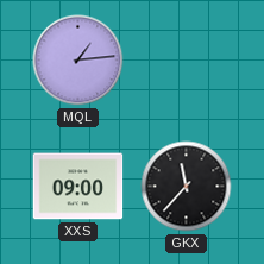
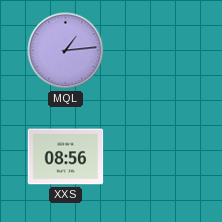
XXS: 09:00 -> 08:56 (66, 157)
GKX: 11:37 -> none (187, 187)
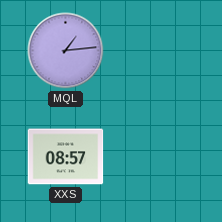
XXS: 08:56 -> 08:57 (66, 157)
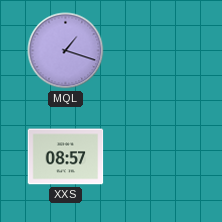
MQL: 1:14 -> 1:18 (66, 51)
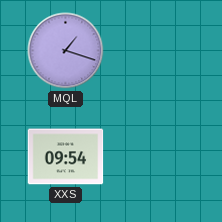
XXS: 08:57 -> 09:54 (66, 157)
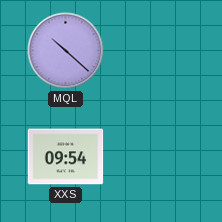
MQL: 1:18 -> 10:22 (66, 51)
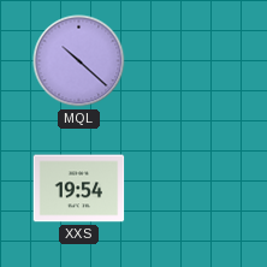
XXS: 09:54 -> 19:54 (79, 189)
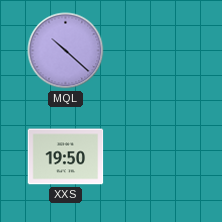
XXS: 19:54 -> 19:50 (66, 157)
